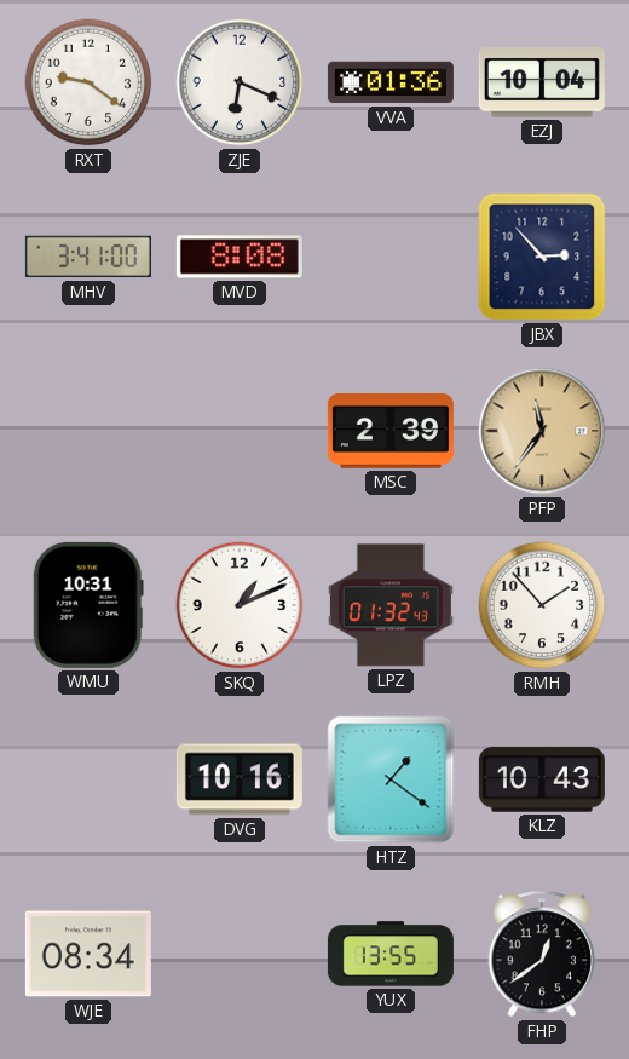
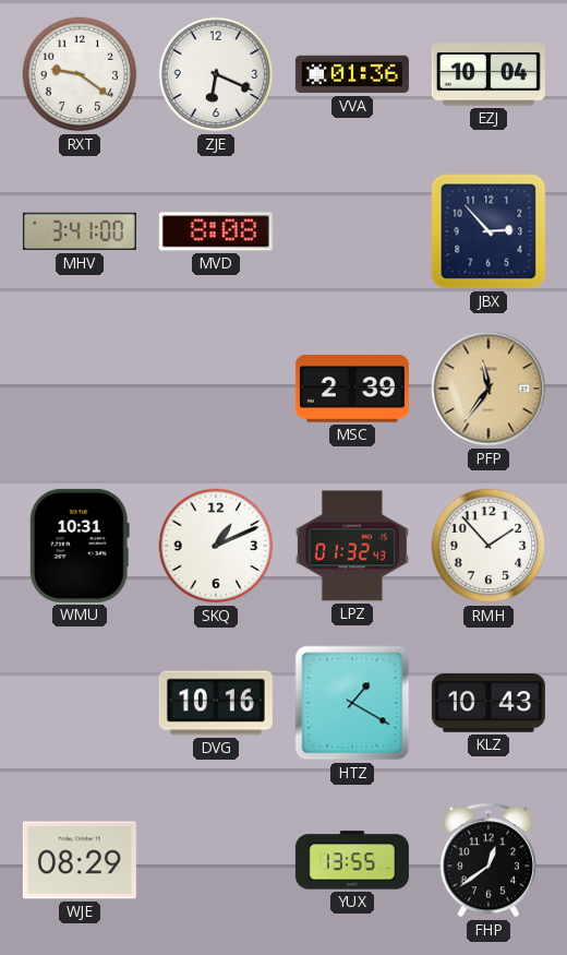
HTZ: 1:21 -> 1:20 (352, 703)
WJE: 08:34 -> 08:29 (80, 860)
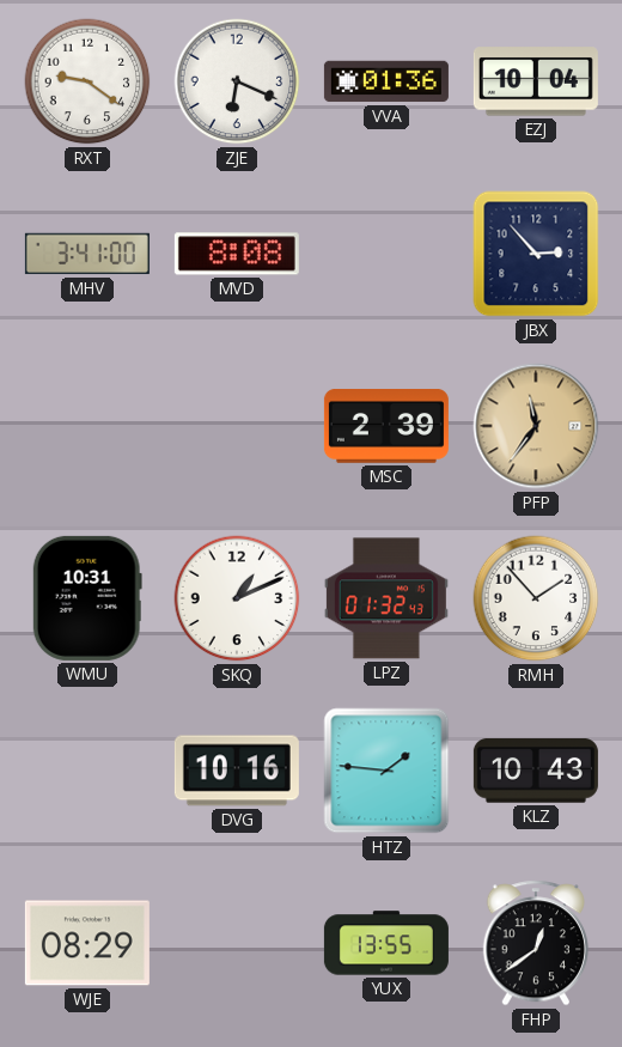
HTZ: 1:20 -> 1:46 (386, 771)
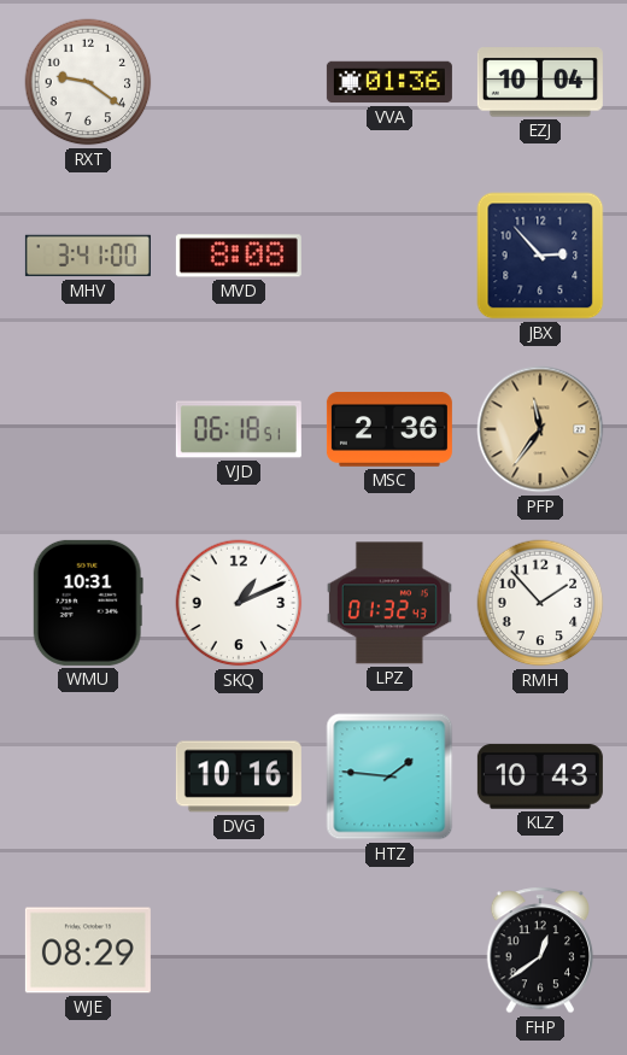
ZJE: 6:19 -> none (237, 81)
VJD: none -> 06:18 (239, 429)
MSC: 2:39 -> 2:36 (389, 430)
YUX: 13:55 -> none (386, 943)
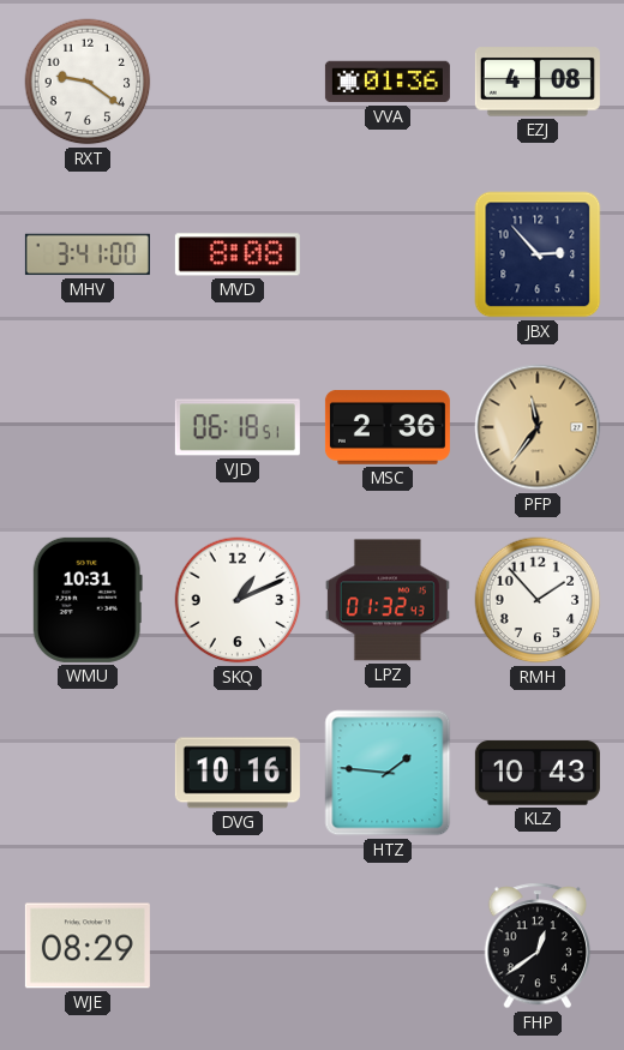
EZJ: 10:04 -> 4:08 (538, 82)
